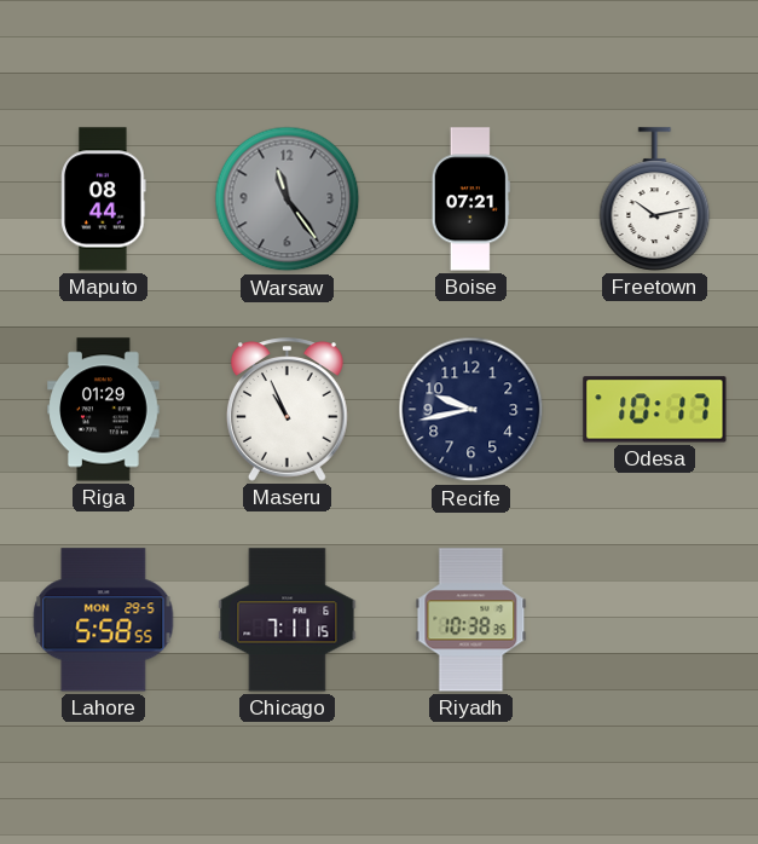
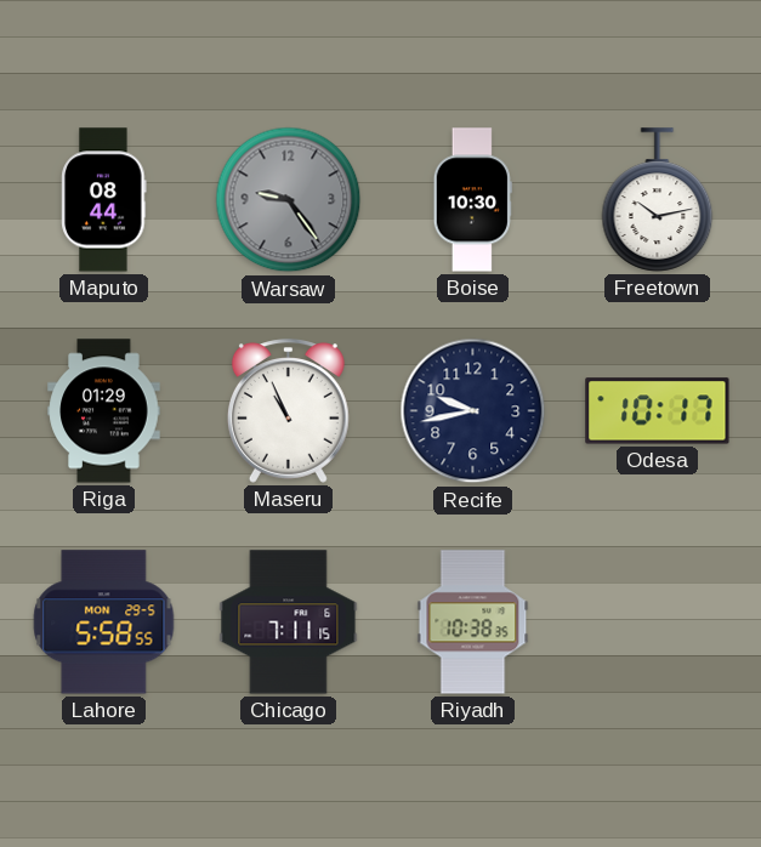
Warsaw: 11:24 -> 9:24 (289, 200)
Boise: 07:21 -> 10:30 (472, 200)
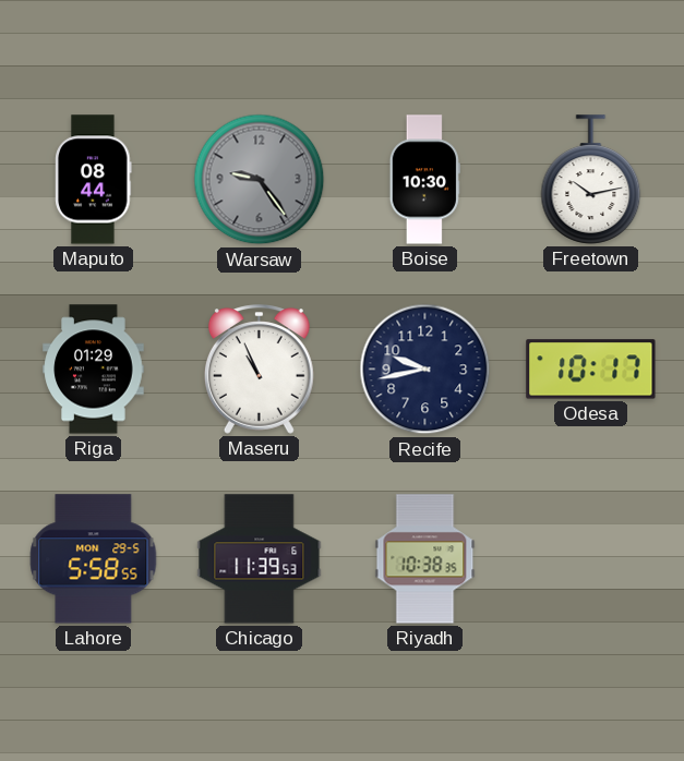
Chicago: 7:11 -> 11:39 (260, 559)
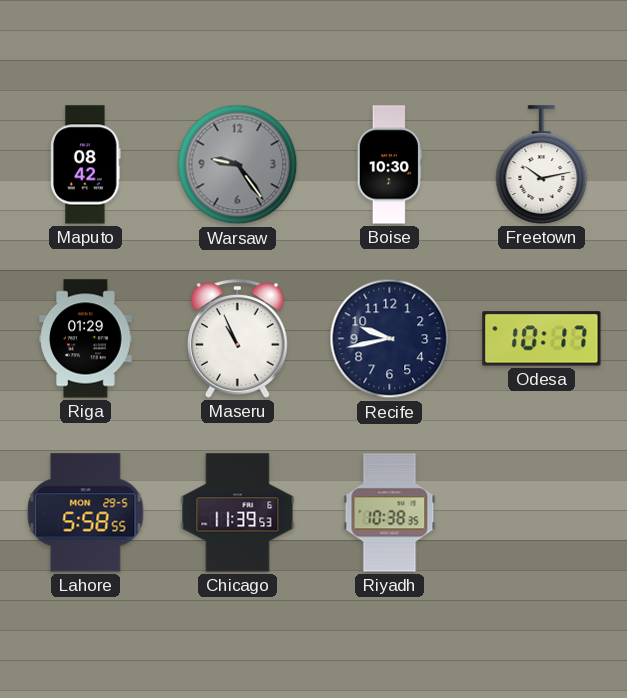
Maputo: 08:44 -> 08:42 (86, 165)
